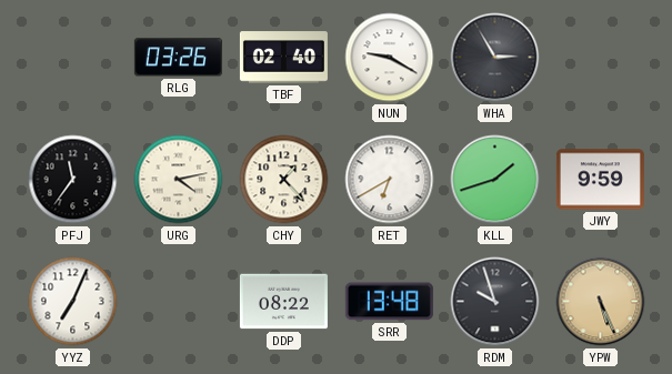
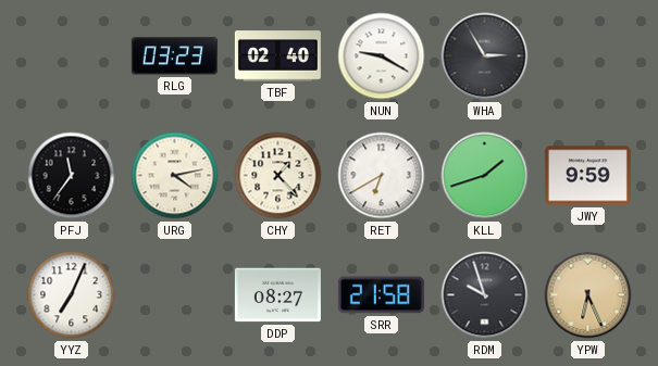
RLG: 03:26 -> 03:23 (174, 56)
DDP: 08:22 -> 08:27 (277, 295)
SRR: 13:48 -> 21:58 (381, 295)
YPW: 5:26 -> 6:26 (588, 295)
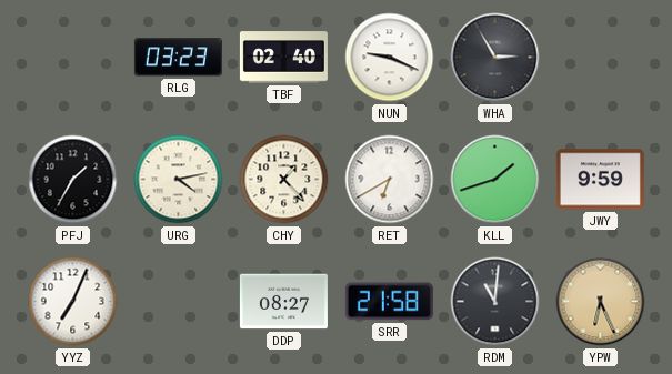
NUN: 9:20 -> 9:19 (390, 58)
PFJ: 11:36 -> 1:35 (73, 180)
RDM: 9:57 -> 11:01 (495, 302)
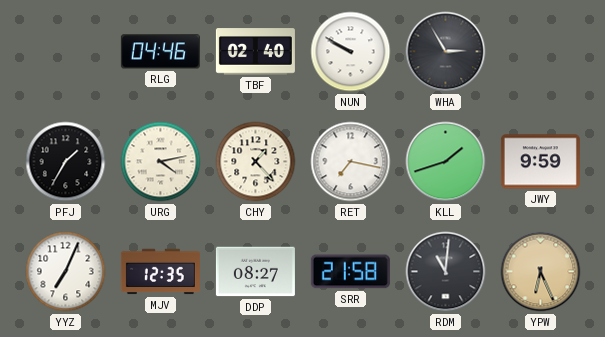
RLG: 03:23 -> 04:46 (160, 52)
NUN: 9:19 -> 9:50 (351, 52)
RET: 6:40 -> 7:17 (351, 162)
MJV: none -> 12:35 (160, 272)
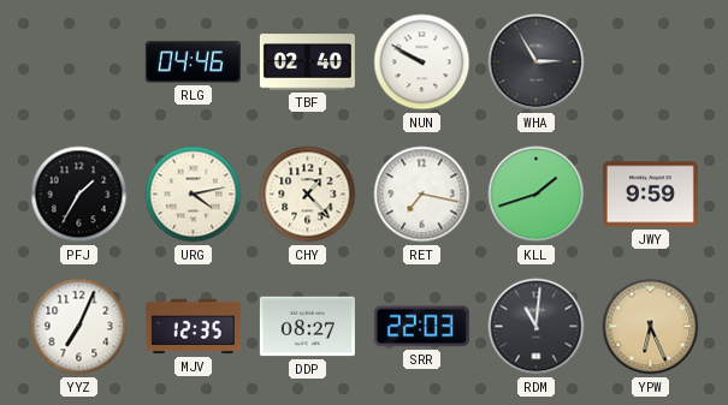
SRR: 21:58 -> 22:03 (421, 327)
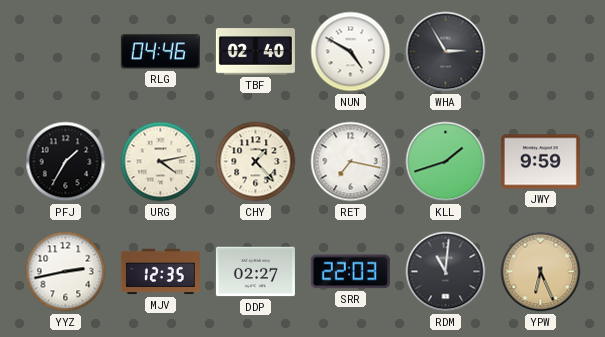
NUN: 9:50 -> 4:50 (351, 52)
YYZ: 7:04 -> 2:43 (66, 272)
DDP: 08:27 -> 02:27 (255, 272)
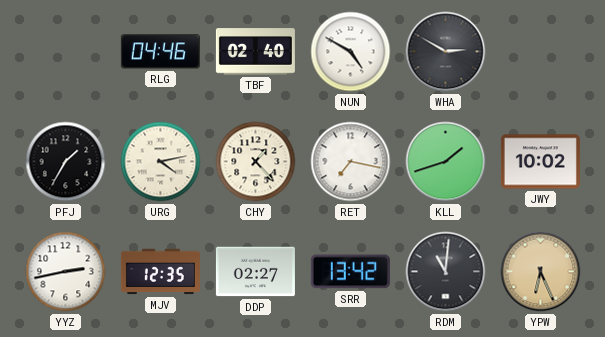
WHA: 2:55 -> 2:50 (446, 52)
JWY: 9:59 -> 10:02 (540, 162)
SRR: 22:03 -> 13:42 (350, 272)
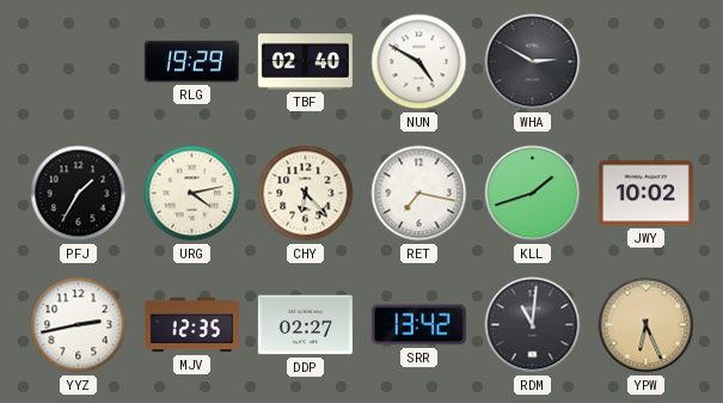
RLG: 04:46 -> 19:29 (191, 62)
CHY: 1:23 -> 6:23 (306, 194)
